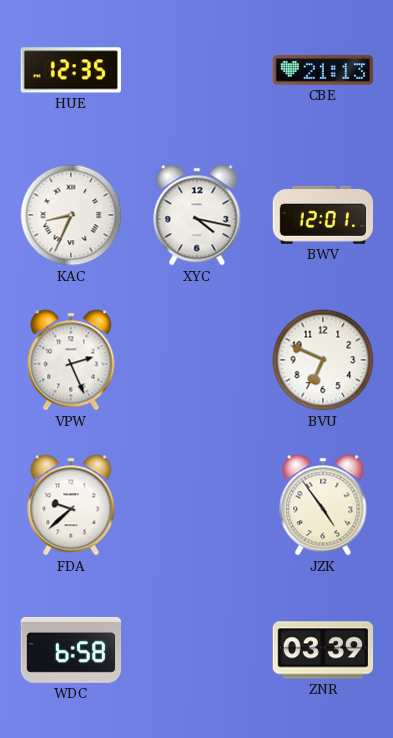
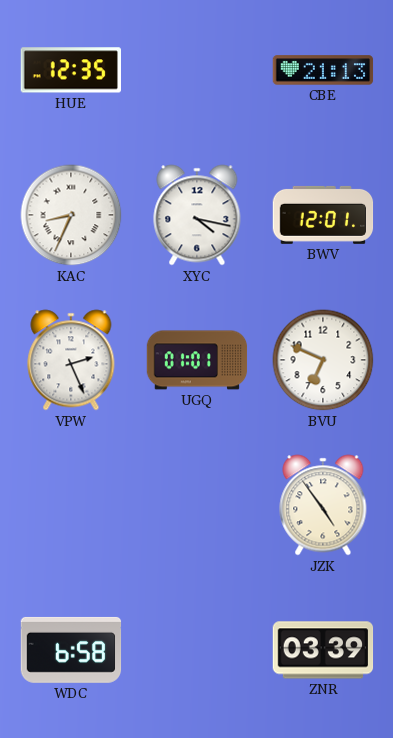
UGQ: none -> 01:01 (197, 360)
FDA: 9:38 -> none (71, 505)
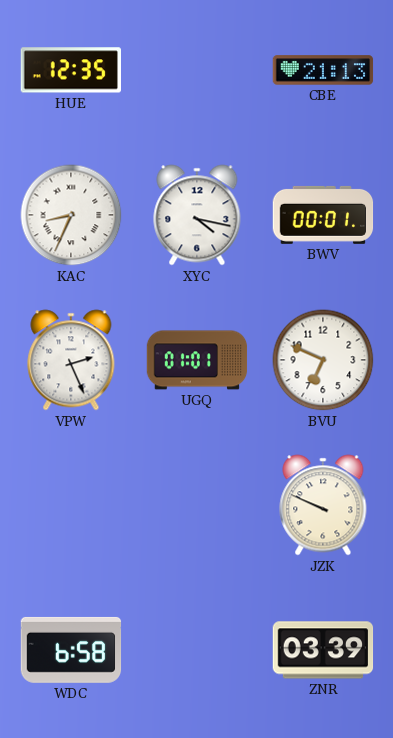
BWV: 12:01 -> 00:01 (323, 215)
JZK: 4:54 -> 9:49 (323, 505)
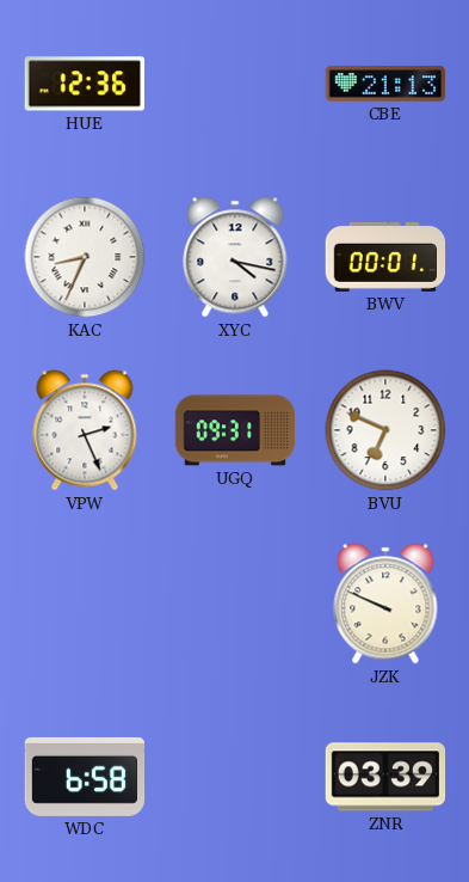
HUE: 12:35 -> 12:36 (84, 84)
UGQ: 01:01 -> 09:31 (235, 430)
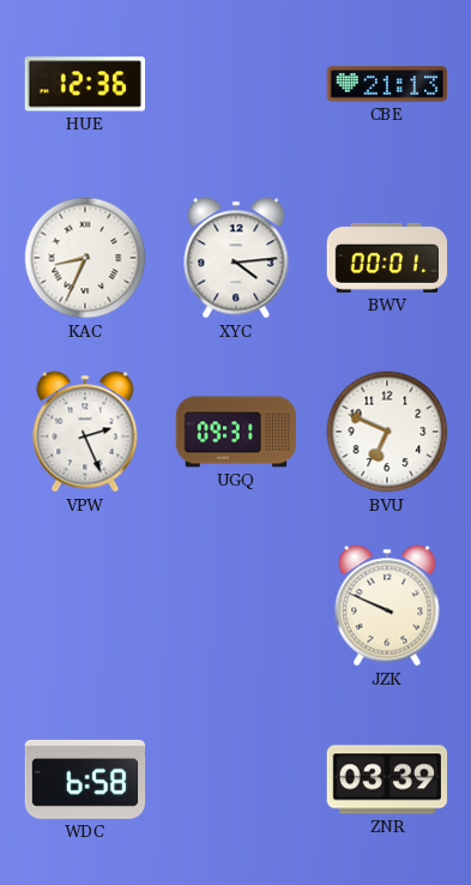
XYC: 4:17 -> 4:14 (236, 258)
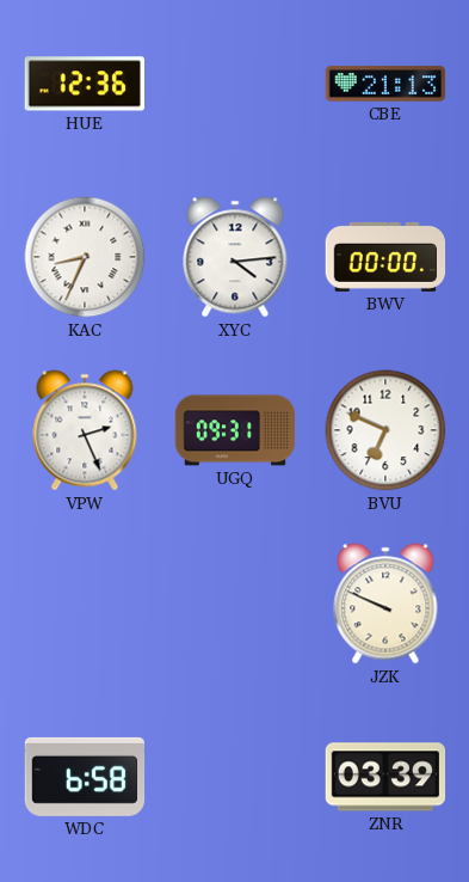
BWV: 00:01 -> 00:00 (385, 257)
